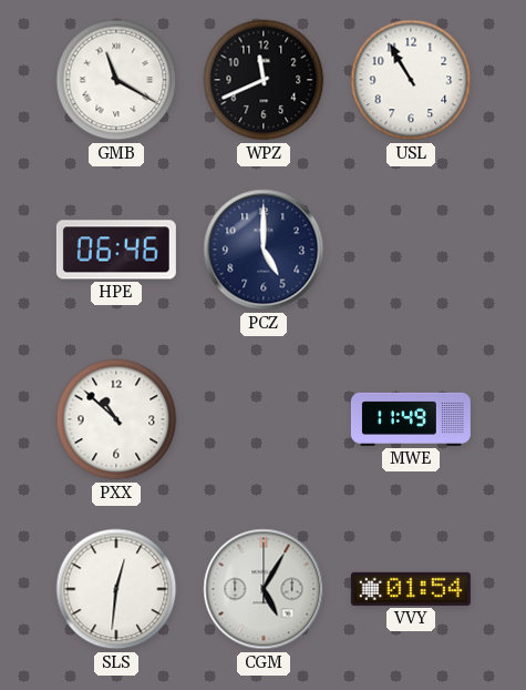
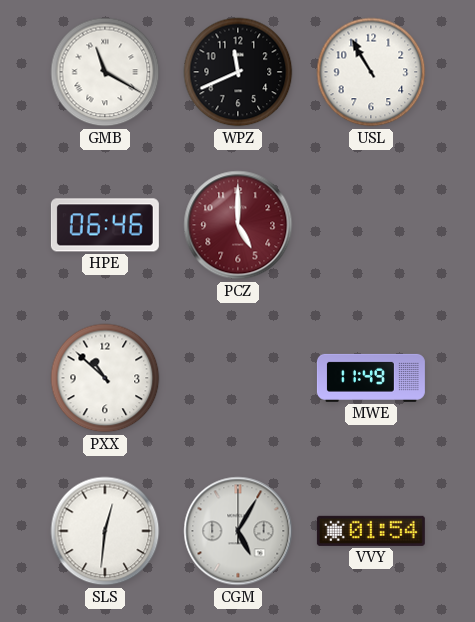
PCZ dial: navy -> burgundy (238, 225)
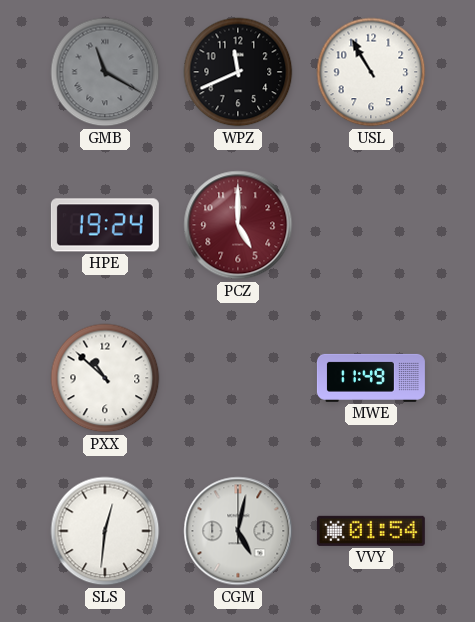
GMB dial: white -> grey (105, 72)
HPE: 06:46 -> 19:24 (105, 225)
CGM: 5:05 -> 5:02 (238, 531)
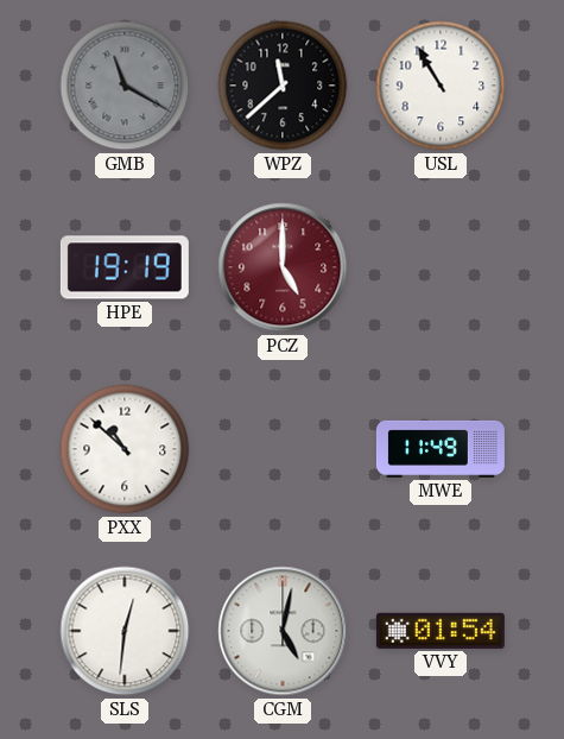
WPZ: 11:41 -> 11:38 (283, 86)
HPE: 19:24 -> 19:19 (125, 267)
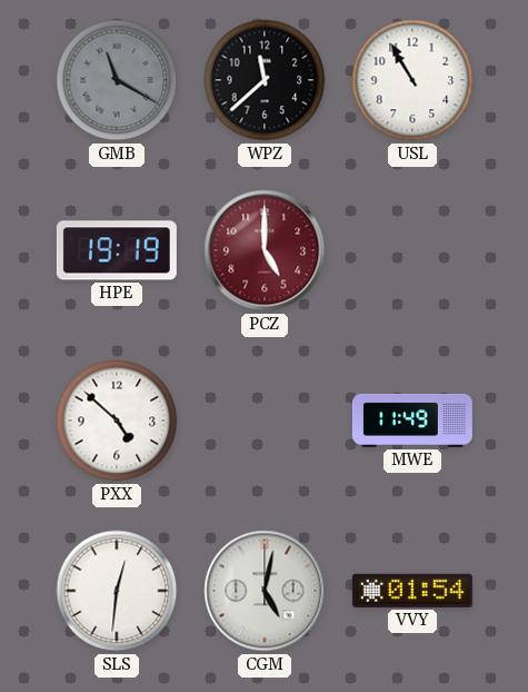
PXX: 10:52 -> 4:52 (117, 421)
